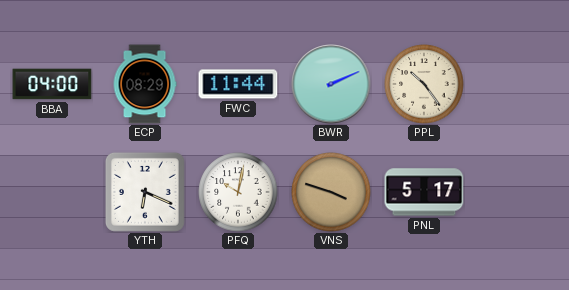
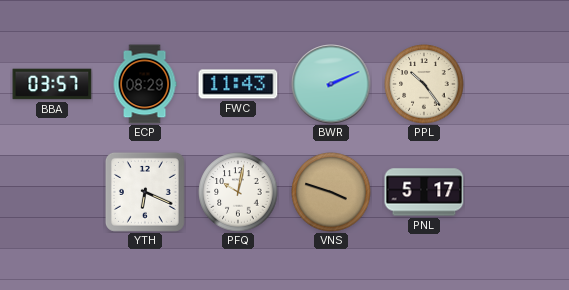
BBA: 04:00 -> 03:57 (52, 84)
FWC: 11:44 -> 11:43 (238, 84)
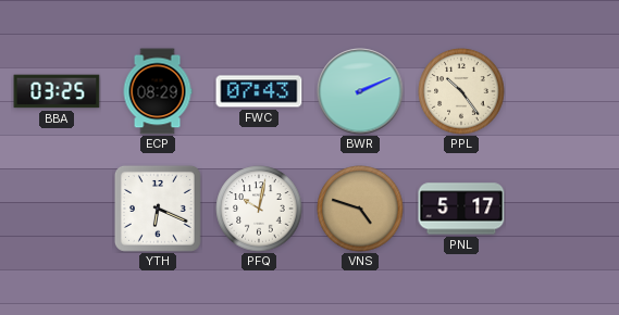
BBA: 03:57 -> 03:25 (57, 91)
FWC: 11:43 -> 07:43 (259, 91)
VNS: 3:48 -> 4:48 (360, 209)
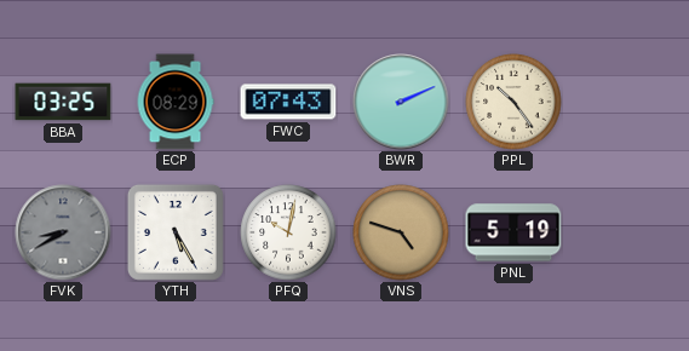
FVK: none -> 8:40 (63, 232)
YTH: 6:19 -> 5:25 (176, 232)
PNL: 5:17 -> 5:19 (513, 232)
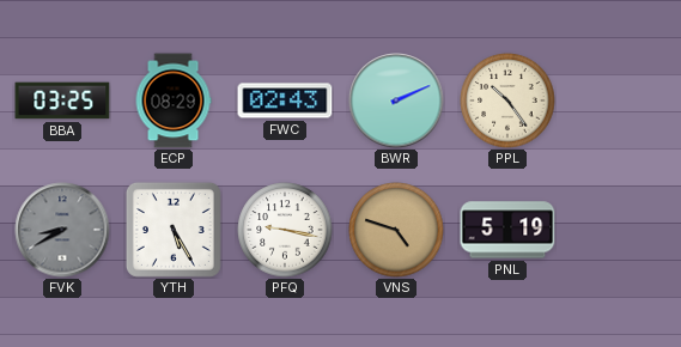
FWC: 07:43 -> 02:43 (285, 101)
PFQ: 10:02 -> 9:17 (285, 230)
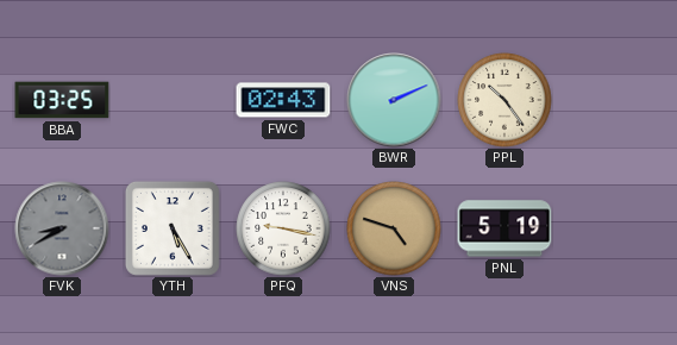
ECP: 08:29 -> none (174, 101)
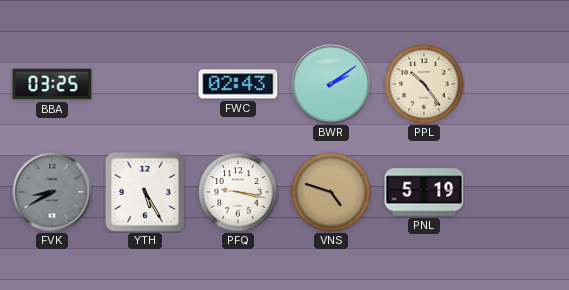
BWR: 2:11 -> 2:09 (331, 84)
